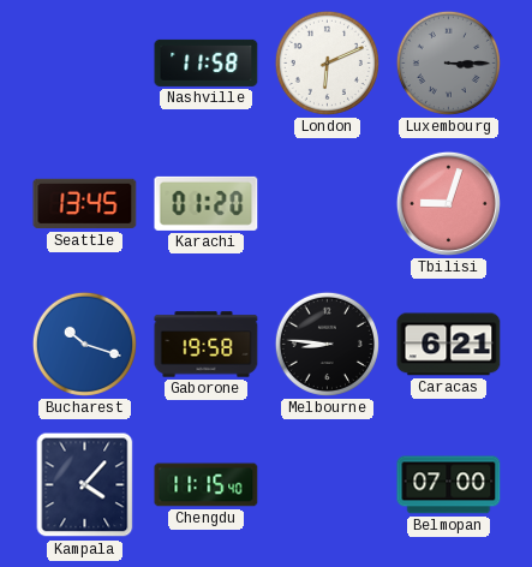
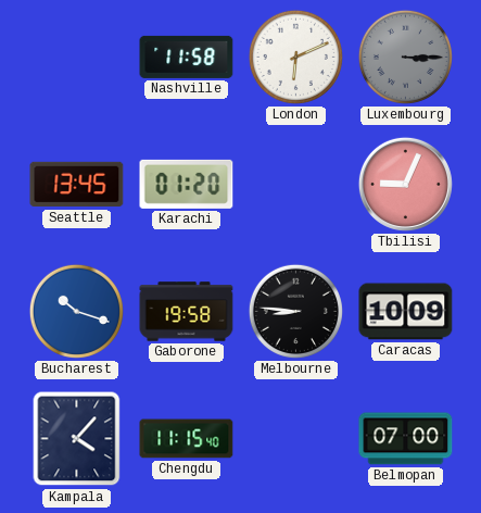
Tbilisi: 9:03 -> 9:04 (405, 184)
Caracas: 6:21 -> 10:09 (406, 312)
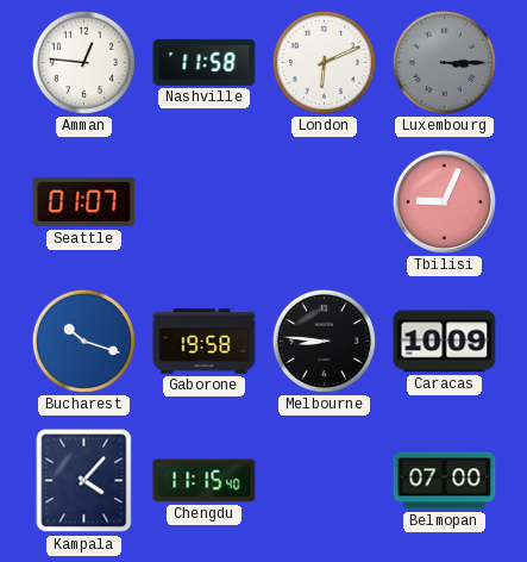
Amman: none -> 12:46 (83, 62)
Seattle: 13:45 -> 01:07 (84, 202)
Karachi: 01:20 -> none (187, 184)
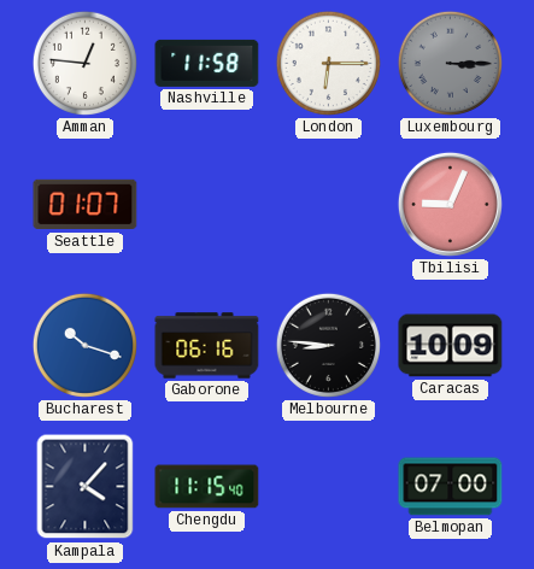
London: 6:11 -> 6:15 (328, 63)
Gaborone: 19:58 -> 06:16 (207, 346)
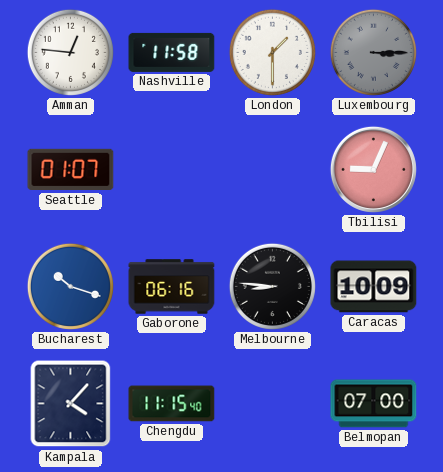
London: 6:15 -> 1:30 (272, 52)
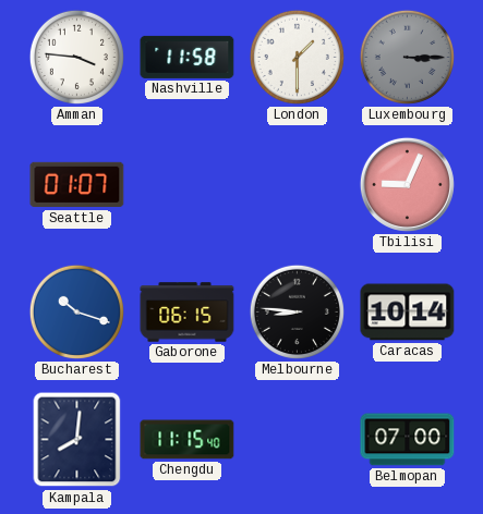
Amman: 12:46 -> 3:46 (76, 57)
Gaborone: 06:16 -> 06:15 (188, 313)
Caracas: 10:09 -> 10:14 (408, 313)
Kampala: 4:07 -> 8:01 (77, 440)
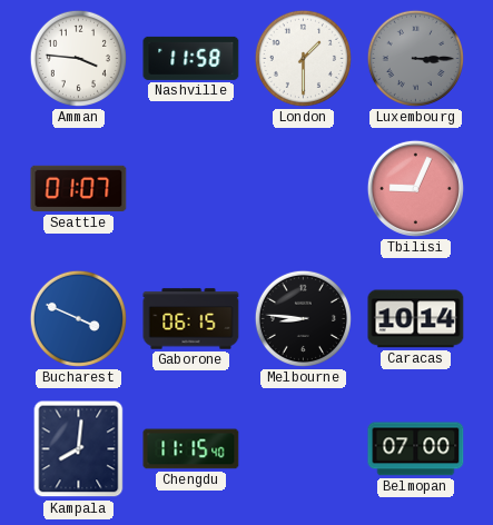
Bucharest: 10:18 -> 3:49 (78, 318)
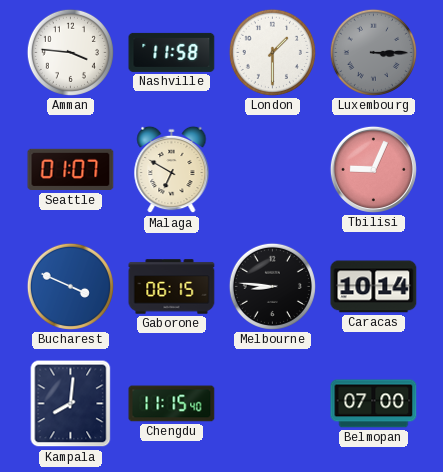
Malaga: none -> 6:50 (172, 170)
